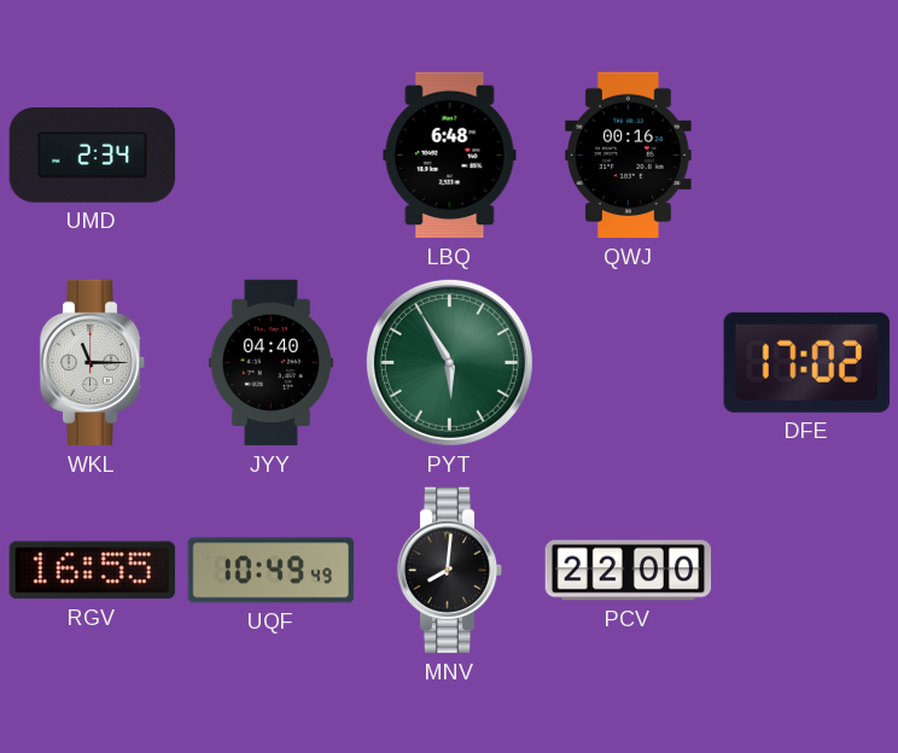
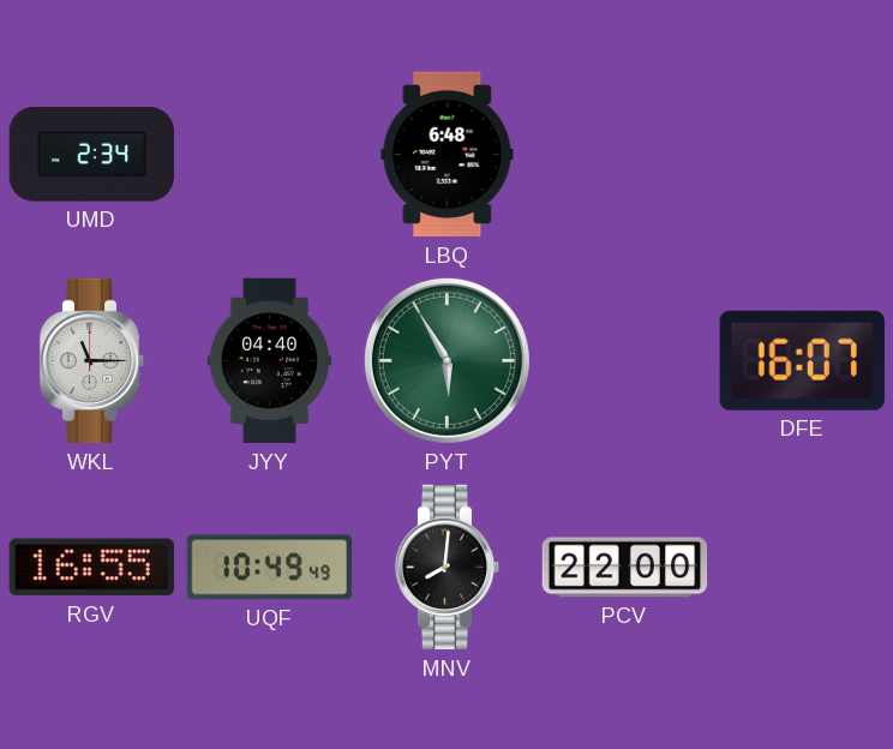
QWJ: 00:16 -> none (629, 156)
DFE: 17:02 -> 16:07 (802, 360)
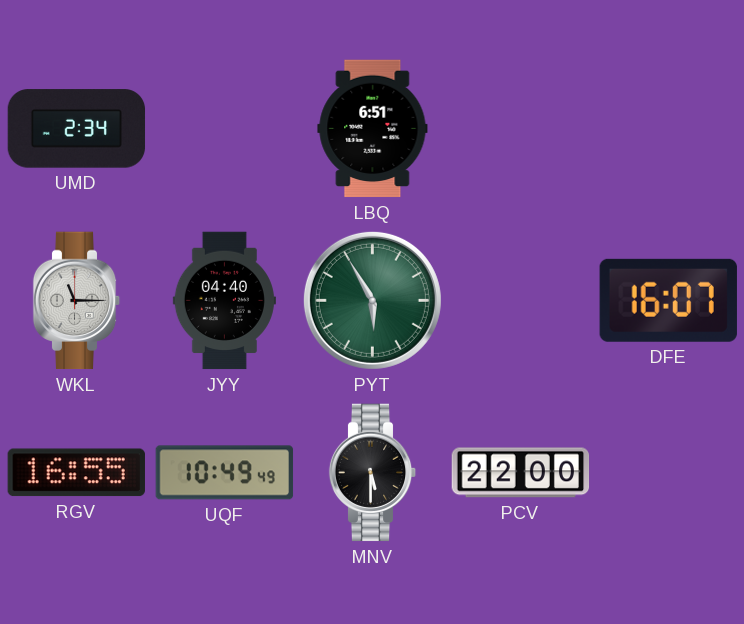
LBQ: 6:48 -> 6:51 (373, 129)
MNV: 8:01 -> 5:30 (373, 473)
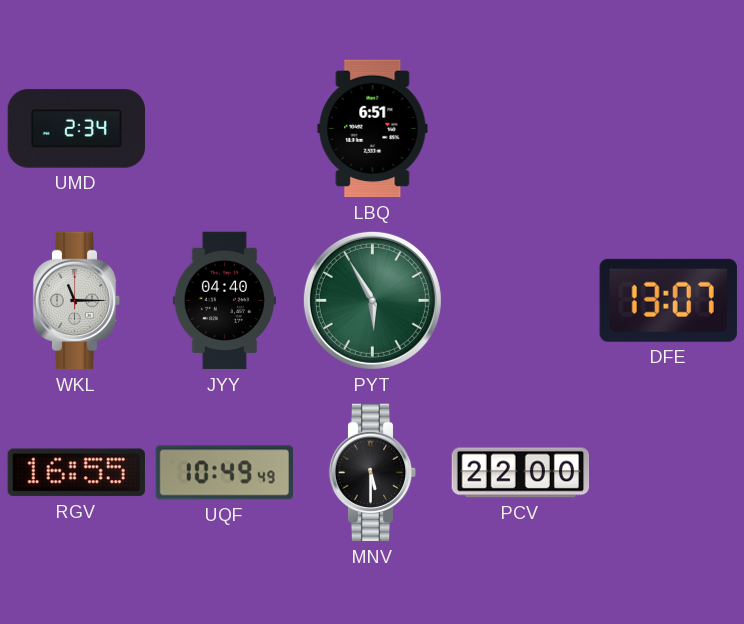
DFE: 16:07 -> 13:07 (668, 300)
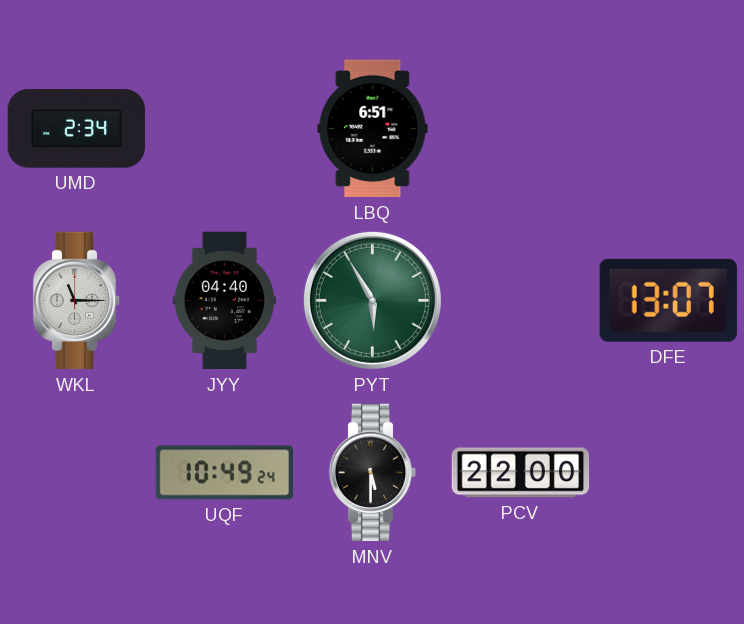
RGV: 16:55 -> none (76, 473)
UQF: 10:49:49 -> 10:49:24 (225, 473)
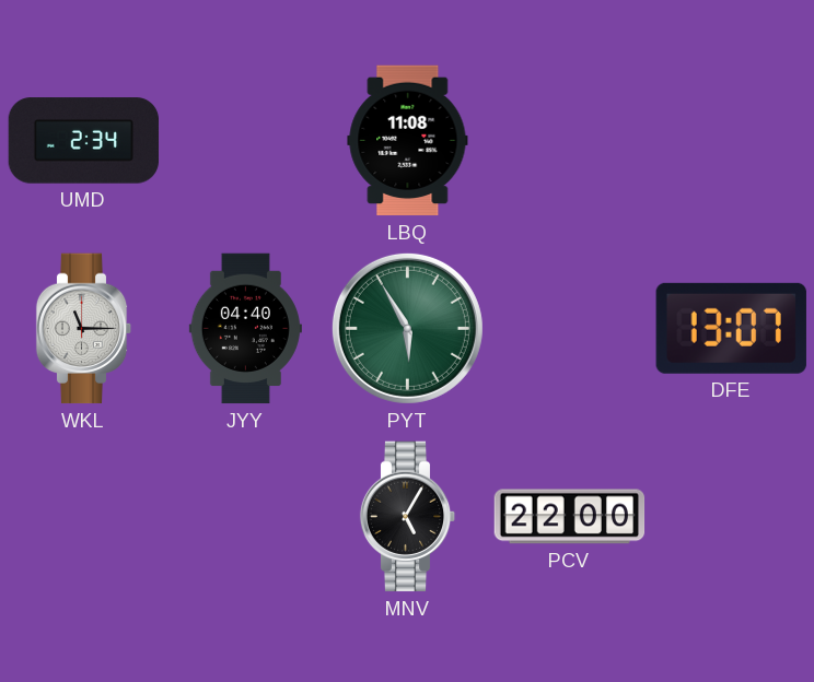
LBQ: 6:51 -> 11:08 (408, 141)
UQF: 10:49 -> none (225, 473)
MNV: 5:30 -> 5:05 (408, 517)
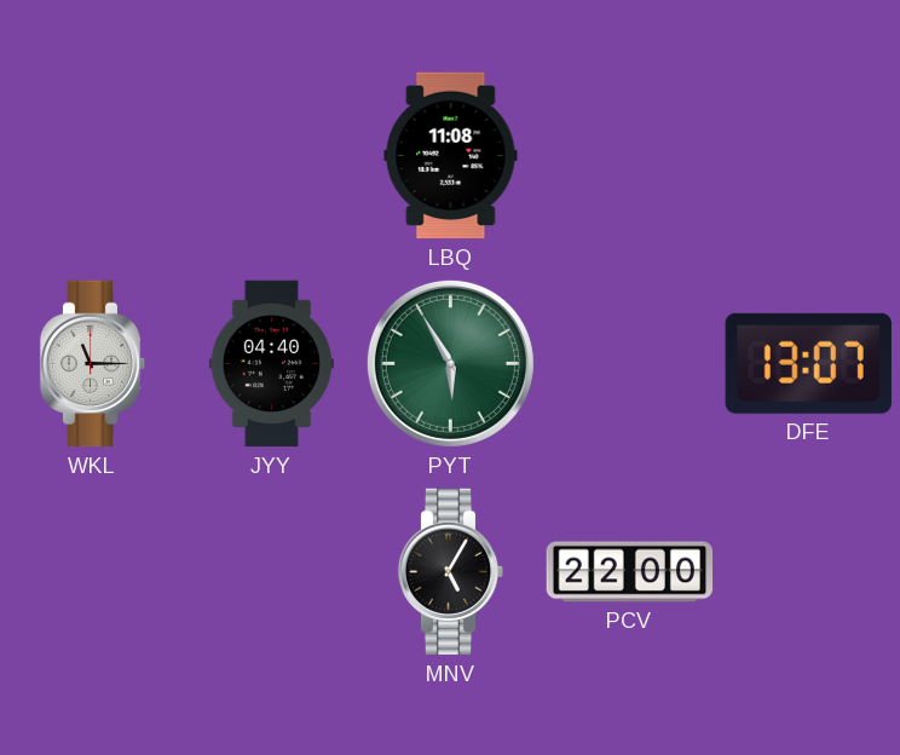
UMD: 2:34 -> none (84, 141)
